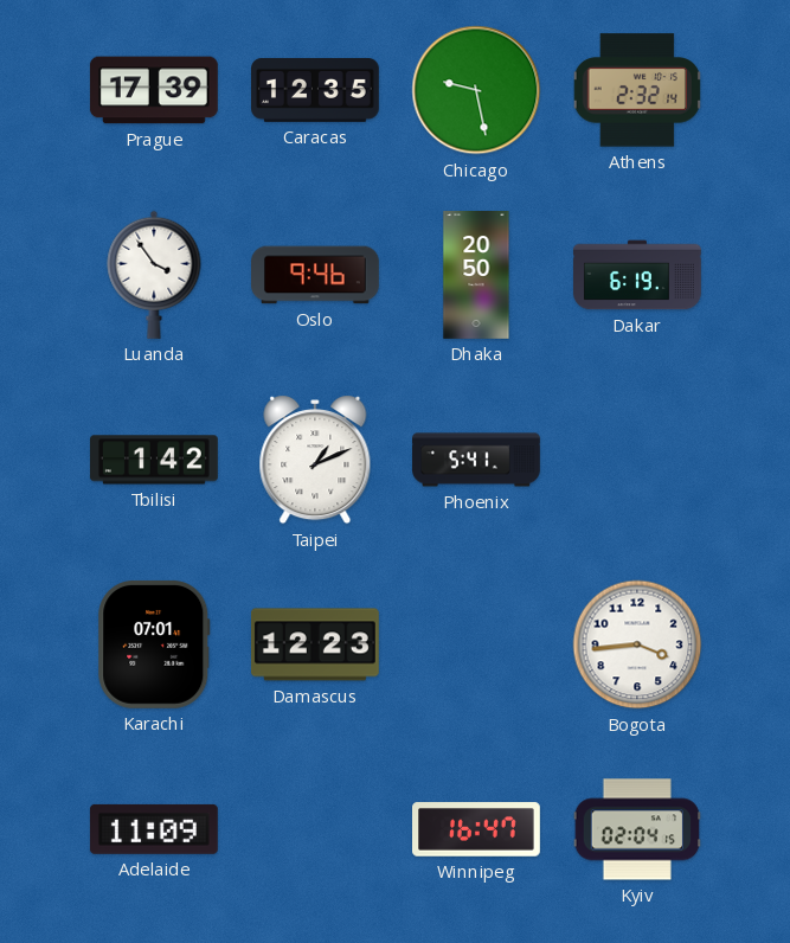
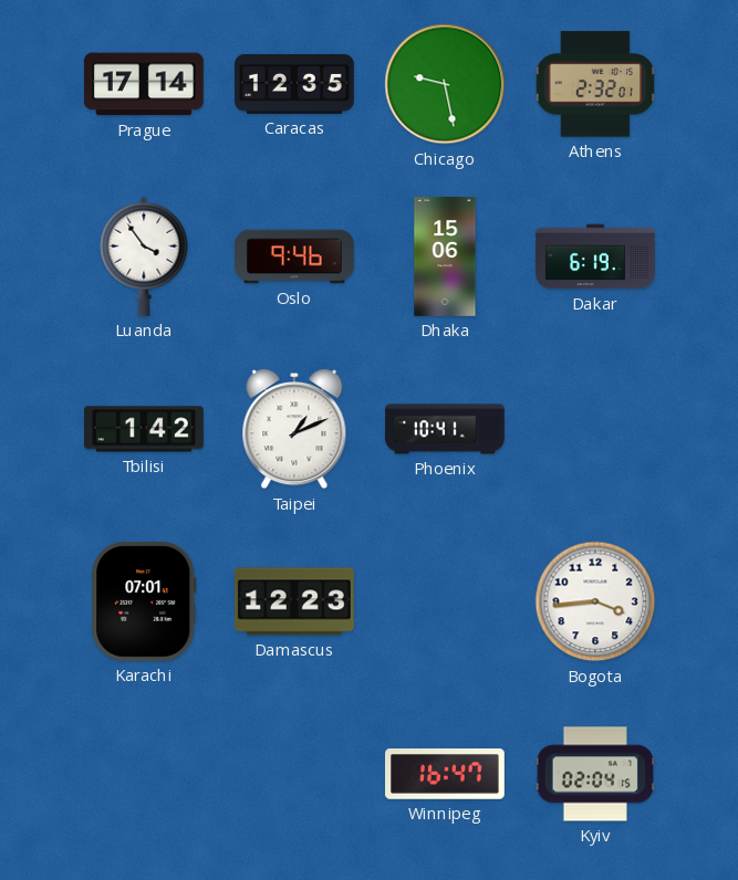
Prague: 17:39 -> 17:14 (144, 84)
Athens: 2:32:14 -> 2:32:01 (594, 84)
Dhaka: 20:50 -> 15:06 (445, 258)
Phoenix: 5:41 -> 10:41 (445, 429)
Adelaide: 11:09 -> none (154, 829)
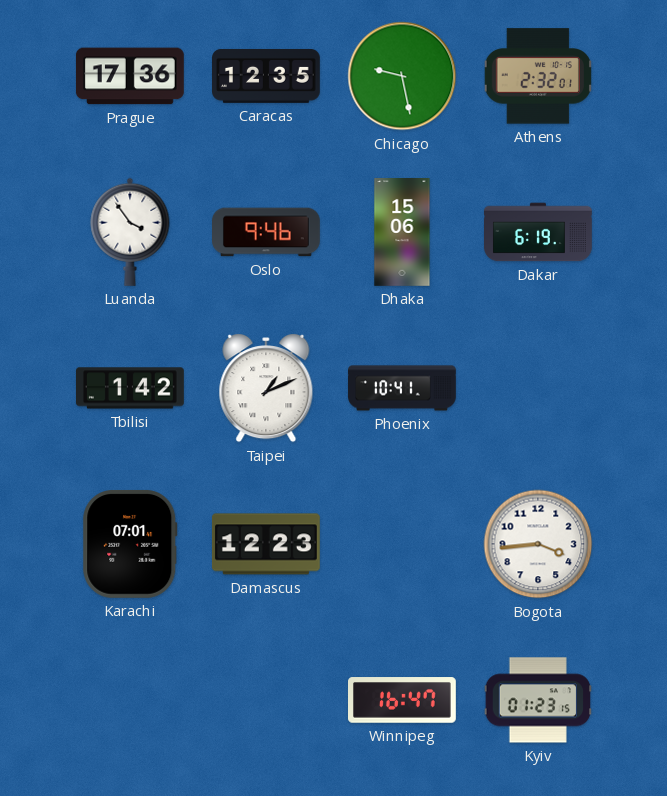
Prague: 17:14 -> 17:36 (130, 76)
Kyiv: 02:04 -> 01:23 (538, 700)
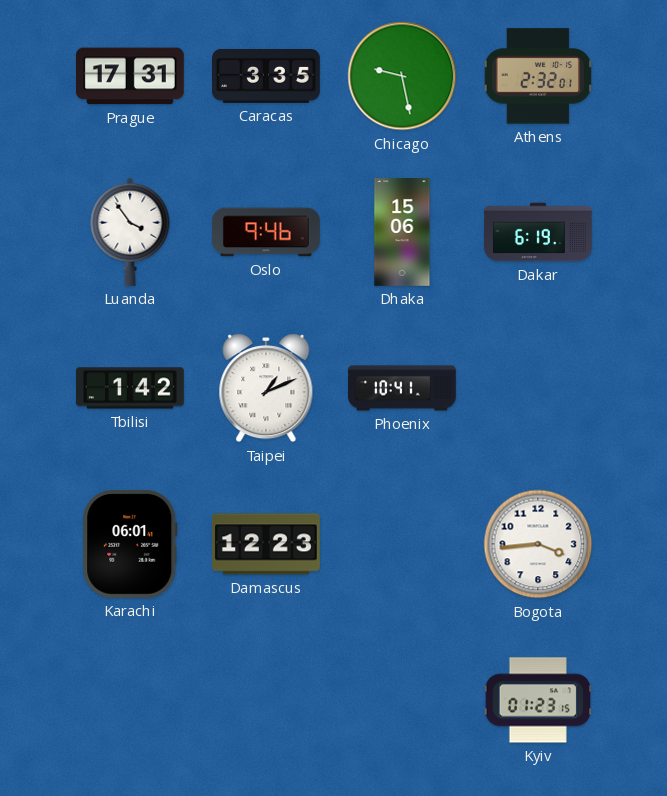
Prague: 17:36 -> 17:31 (130, 76)
Caracas: 12:35 -> 3:35 (267, 76)
Karachi: 07:01 -> 06:01 (130, 544)
Winnipeg: 16:47 -> none (403, 700)
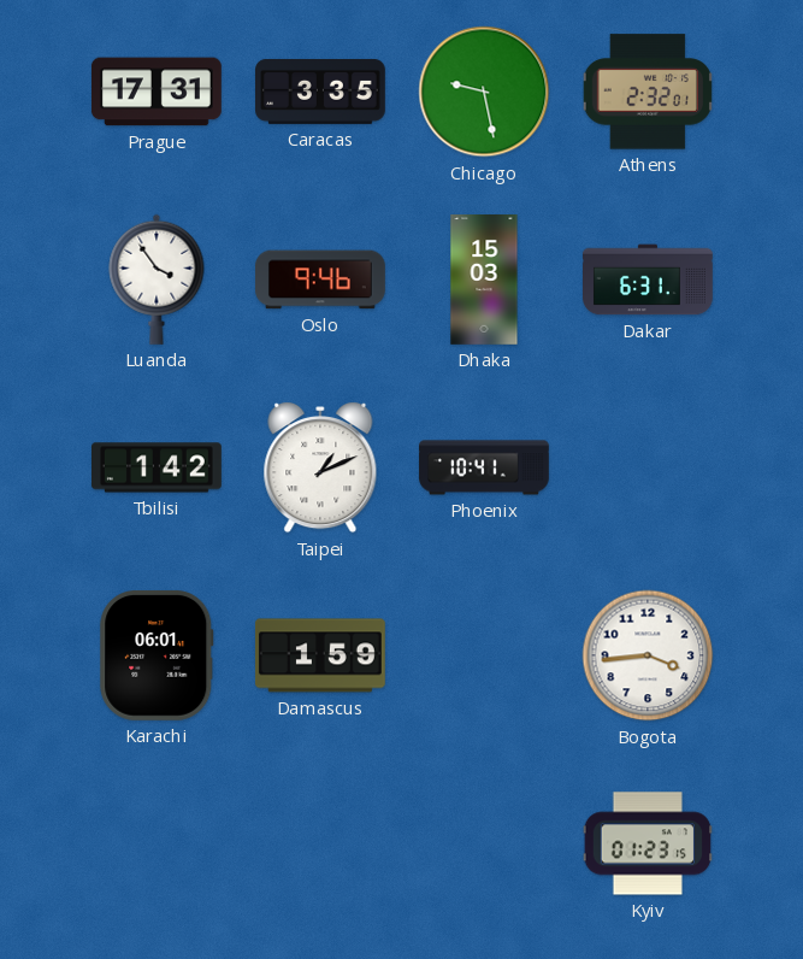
Dhaka: 15:06 -> 15:03 (484, 281)
Dakar: 6:19 -> 6:31 (648, 280)
Damascus: 12:23 -> 1:59 (320, 655)
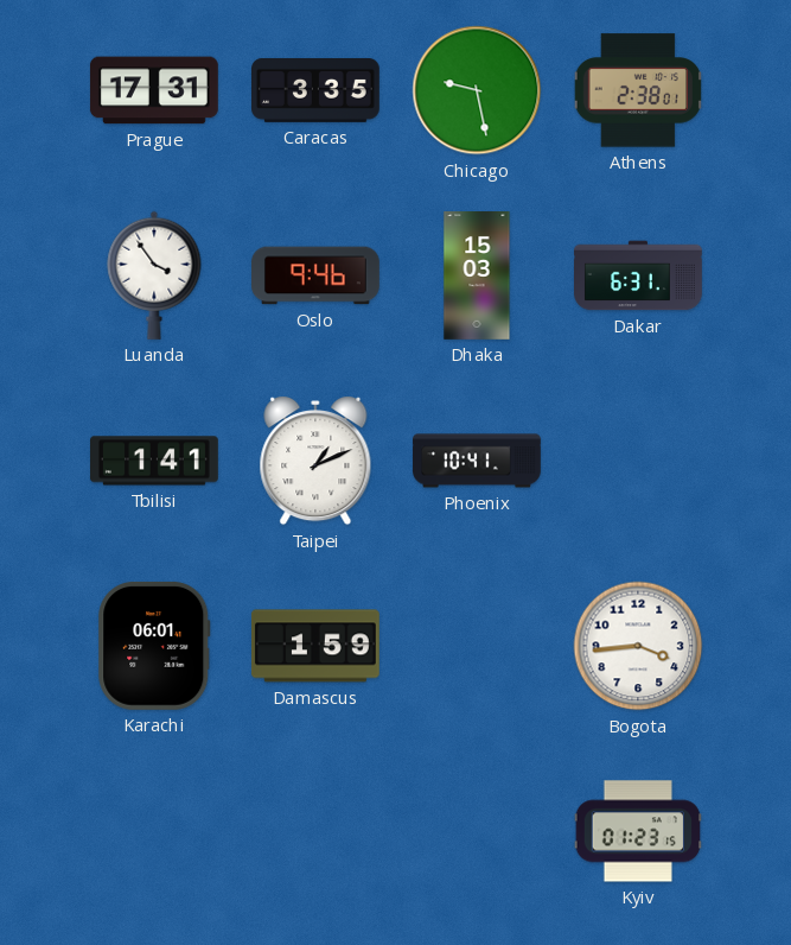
Athens: 2:32 -> 2:38 (637, 90)
Tbilisi: 1:42 -> 1:41 (155, 461)
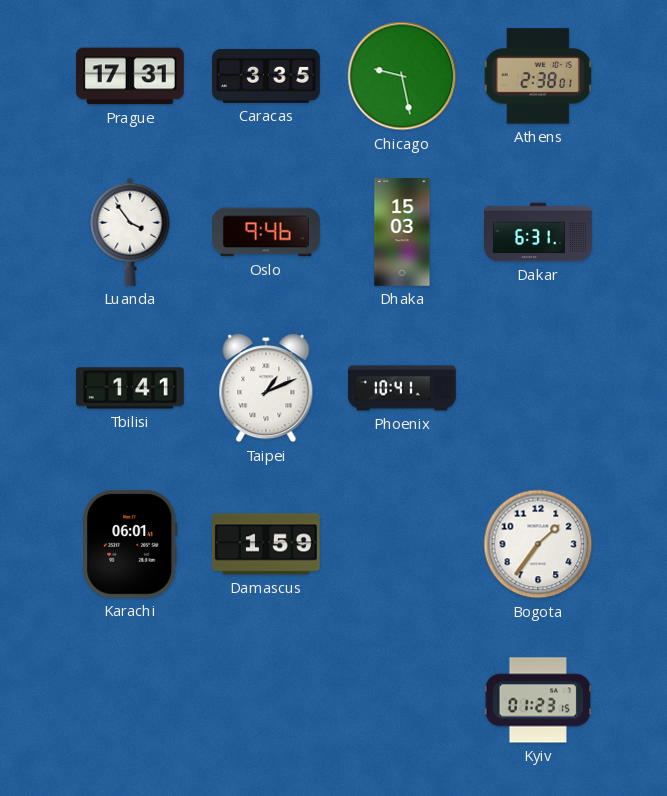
Bogota: 3:44 -> 1:36 (538, 544)
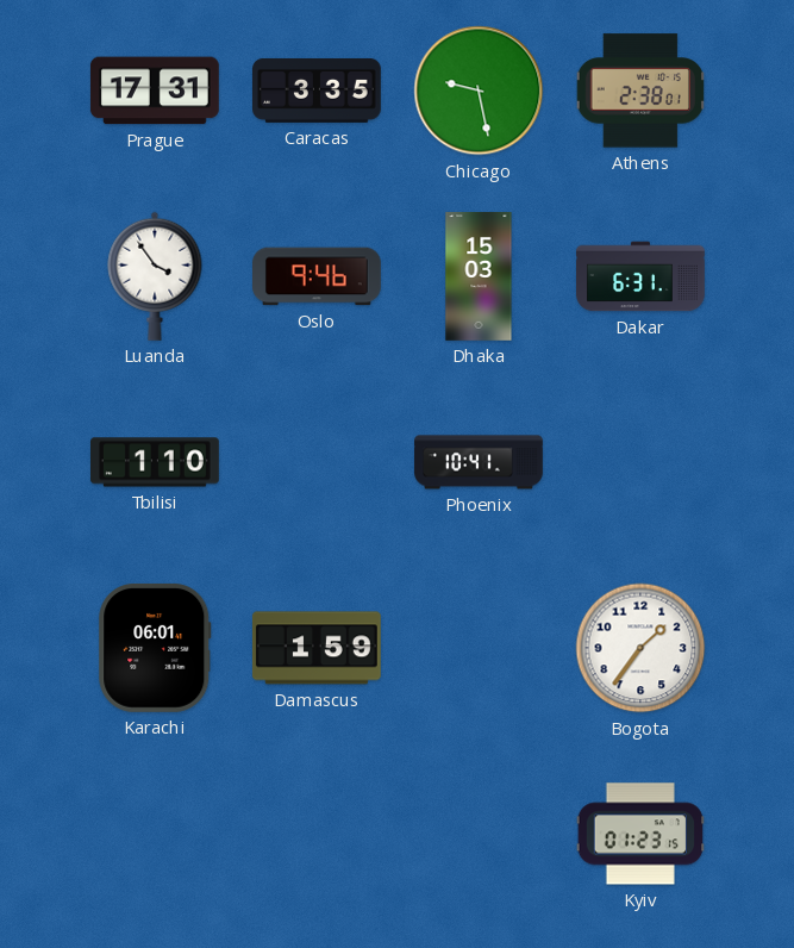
Tbilisi: 1:41 -> 1:10 (156, 462)
Taipei: 1:11 -> none (266, 388)
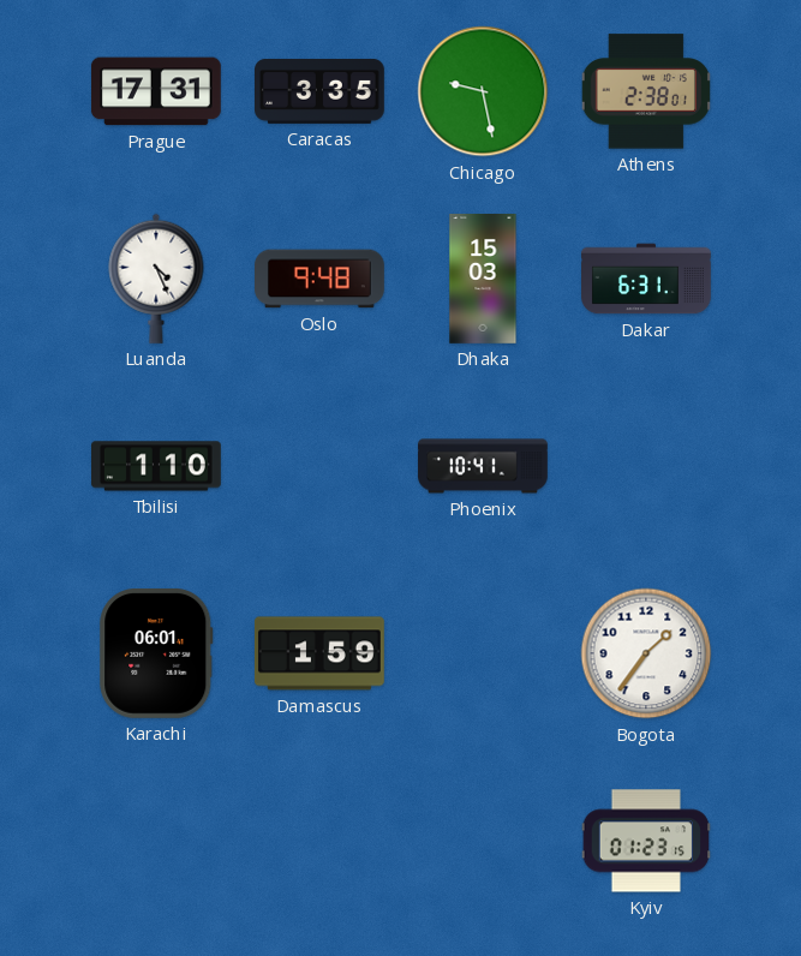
Luanda: 3:54 -> 4:26 (156, 279)
Oslo: 9:46 -> 9:48 (321, 279)
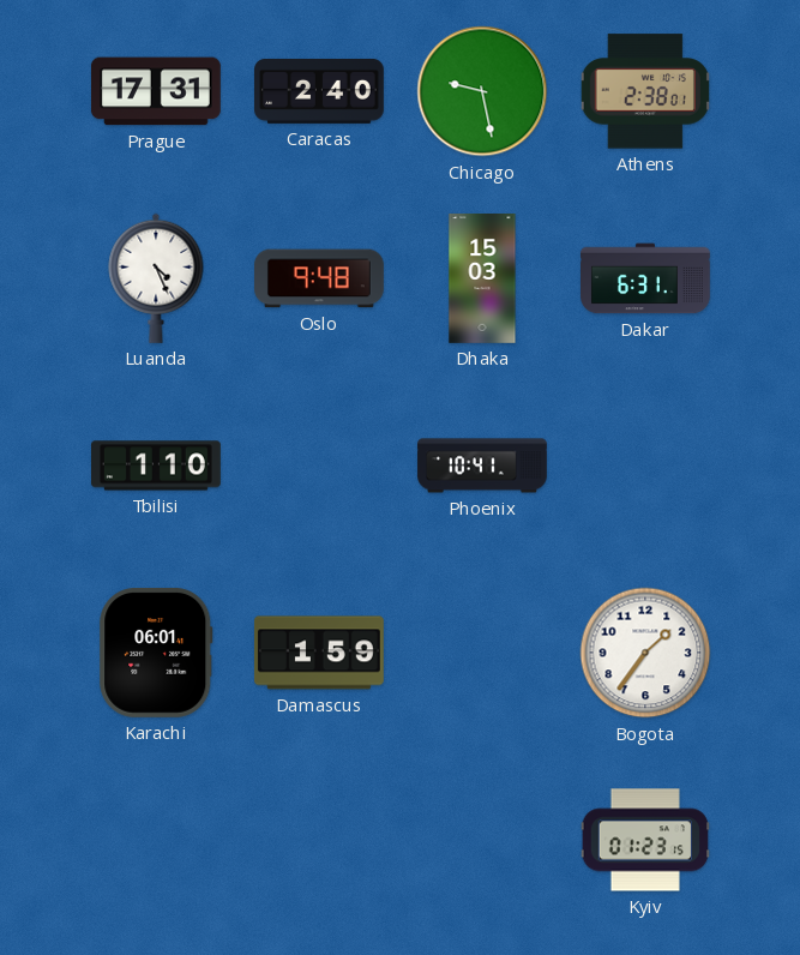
Caracas: 3:35 -> 2:40 (320, 91)
